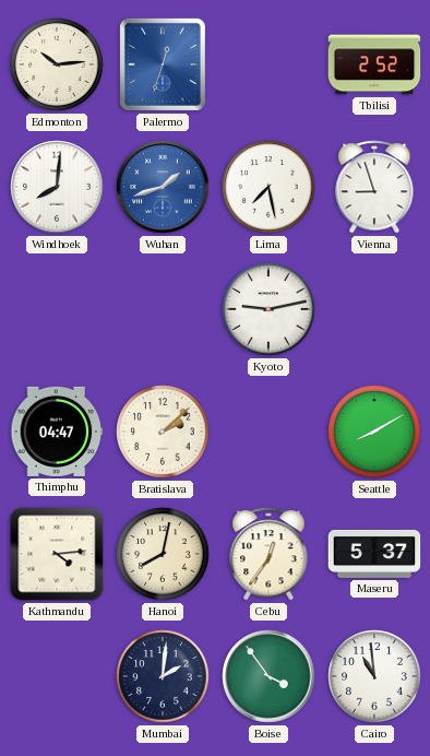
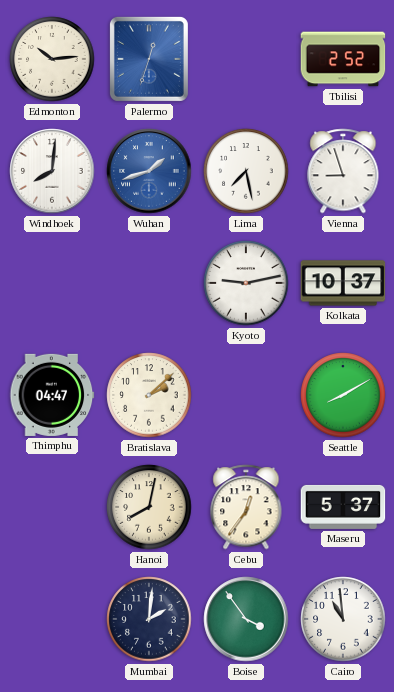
Kolkata: none -> 10:37 (343, 283)
Kathmandu: 4:14 -> none (57, 554)
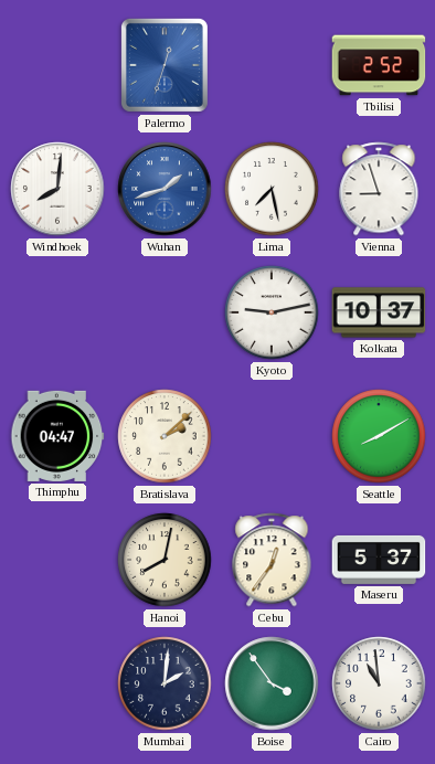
Edmonton: 10:14 -> none (52, 59)
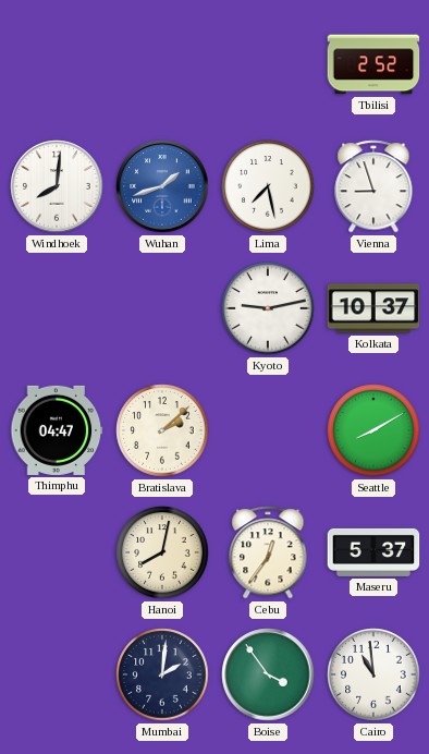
Palermo: 12:33 -> none (165, 65)
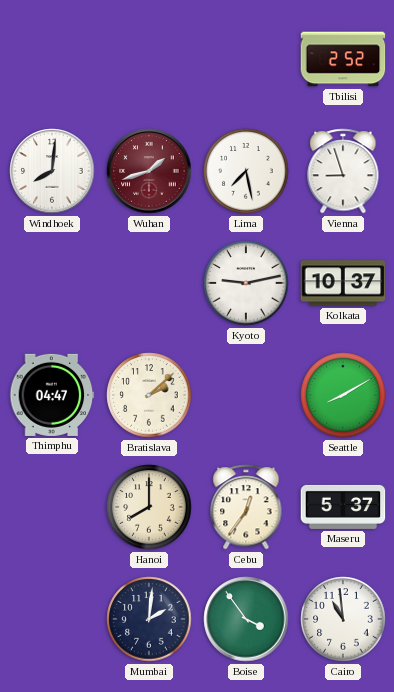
Wuhan dial: blue -> burgundy (149, 171)
Hanoi: 8:02 -> 8:00 (149, 507)
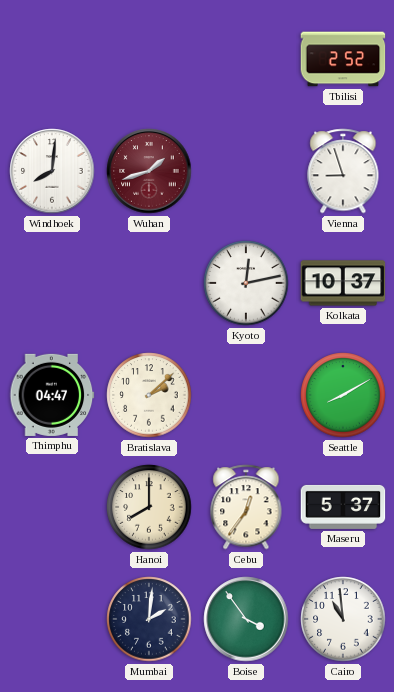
Lima: 7:28 -> none (246, 171)
Kyoto: 9:13 -> 12:13 (246, 283)
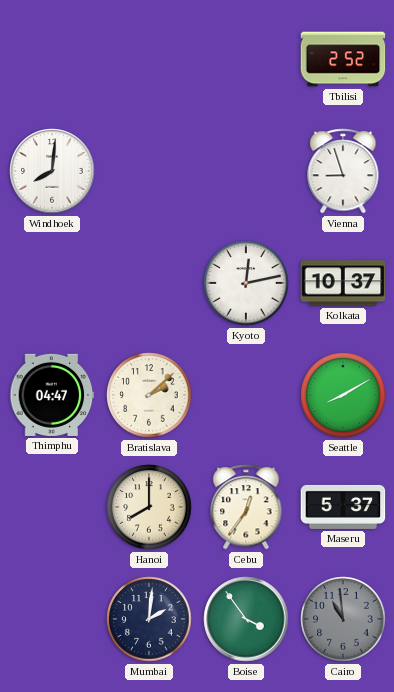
Wuhan: 1:42 -> none (149, 171)
Cairo dial: white -> grey (343, 619)
